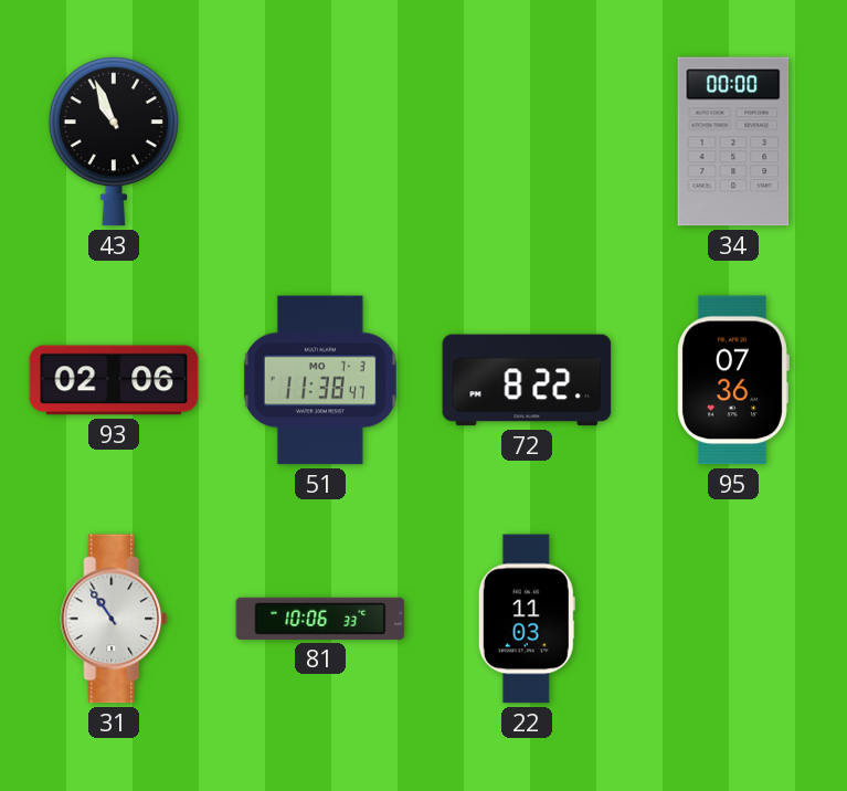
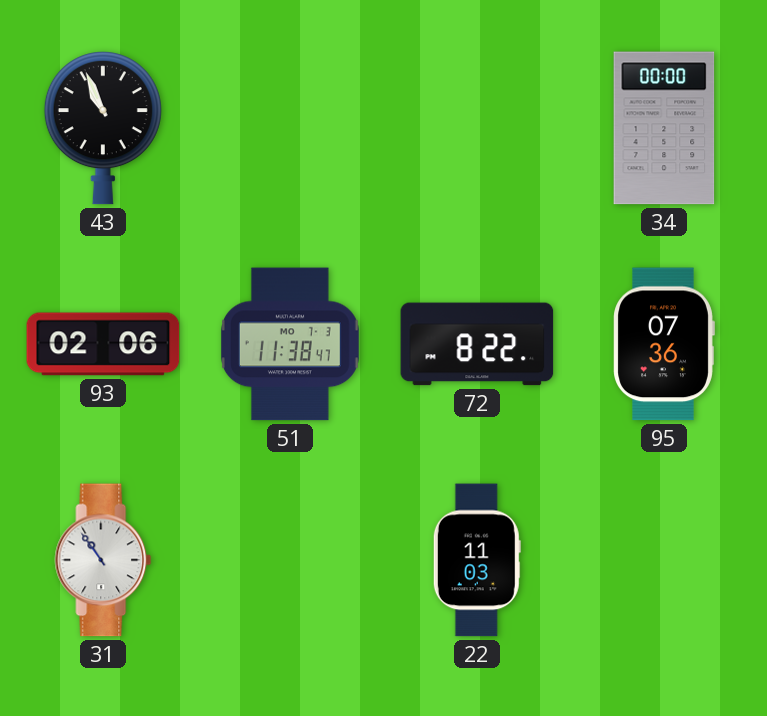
81: 10:06 -> none (320, 619)
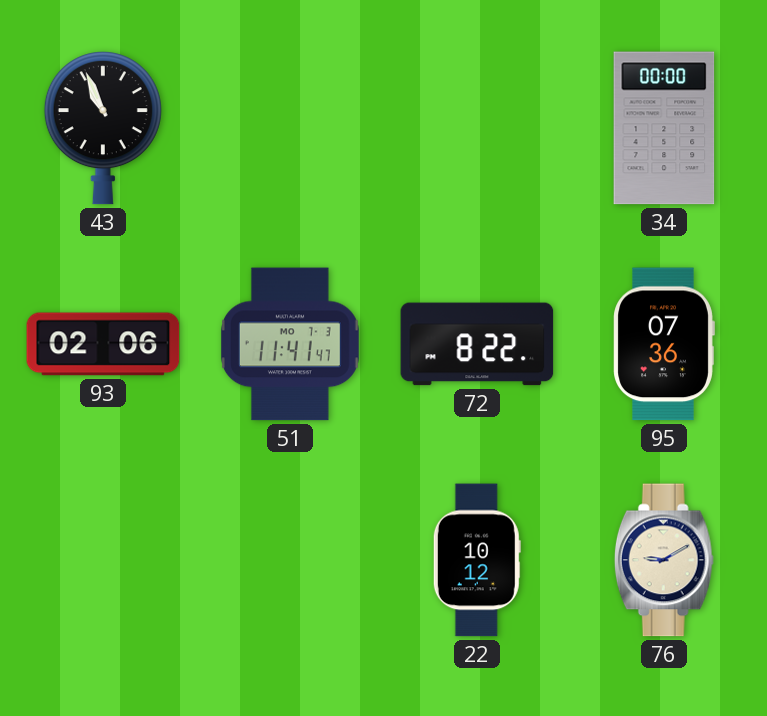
51: 11:38 -> 11:41 (290, 344)
31: 10:54 -> none (103, 560)
22: 11:03 -> 10:12 (477, 560)
76: none -> 9:10 (664, 560)
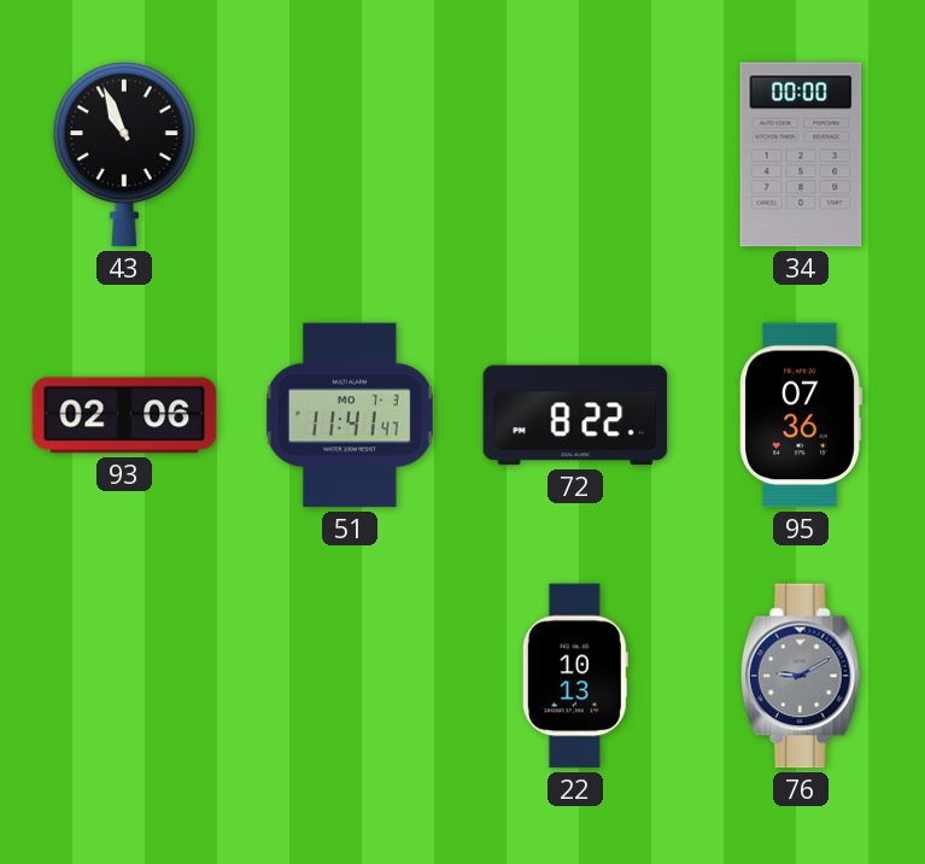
22: 10:12 -> 10:13 (575, 676)
76 dial: cream -> grey (801, 676)
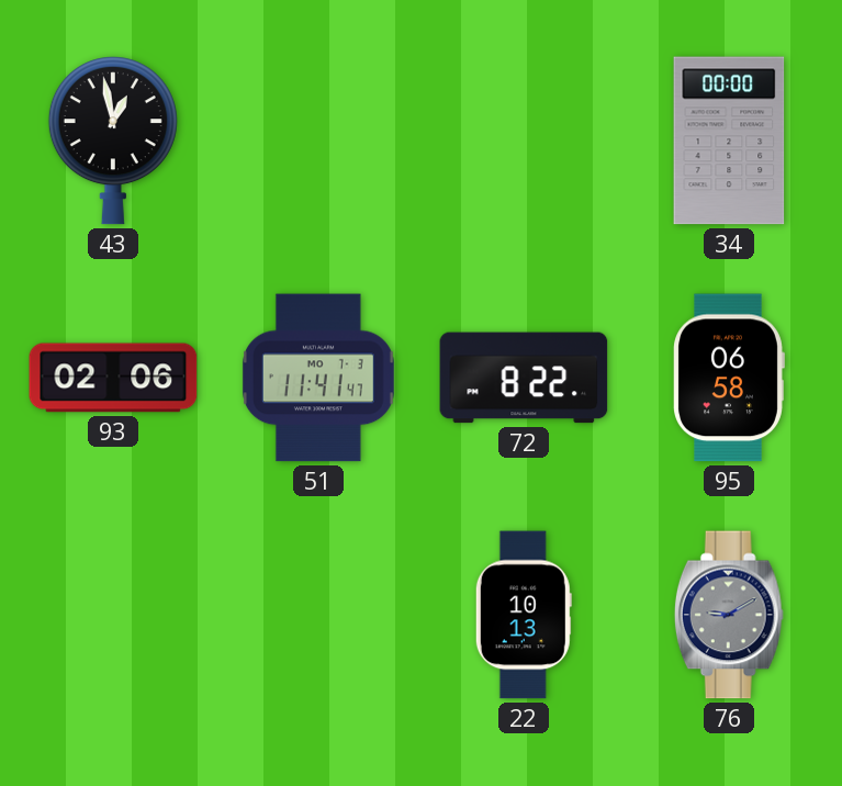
43: 10:56 -> 12:58 (113, 141)
95: 07:36 -> 06:58 (729, 378)
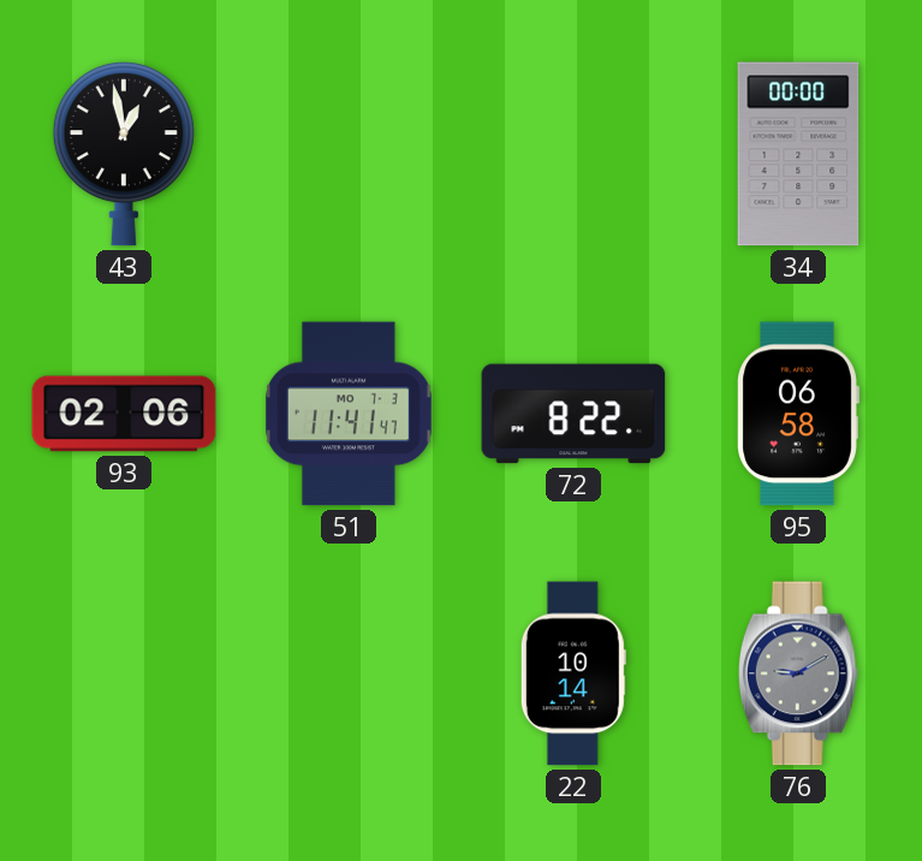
22: 10:13 -> 10:14 (573, 673)
